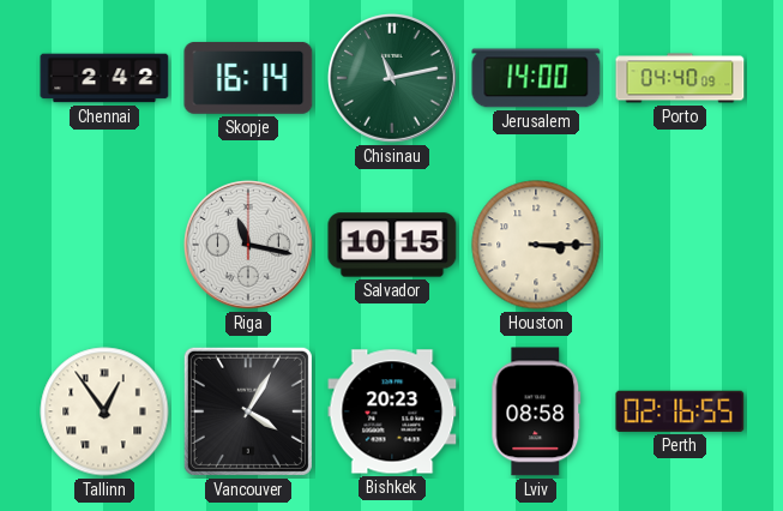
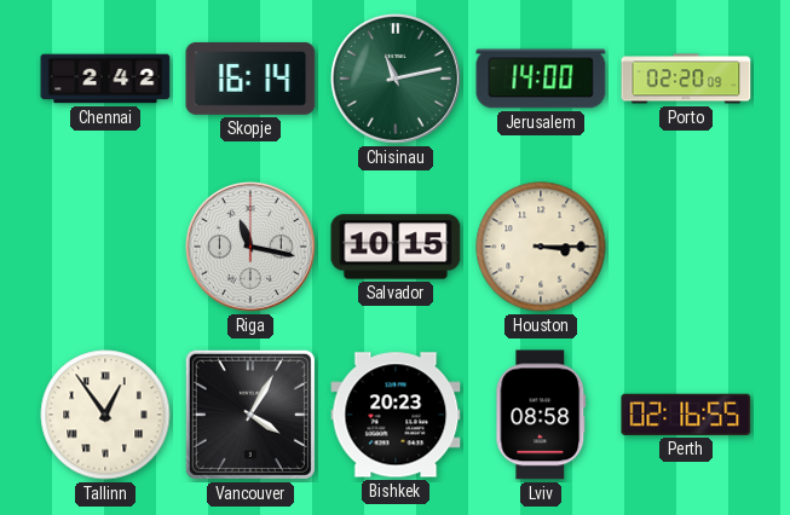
Porto: 04:40 -> 02:20 (686, 79)
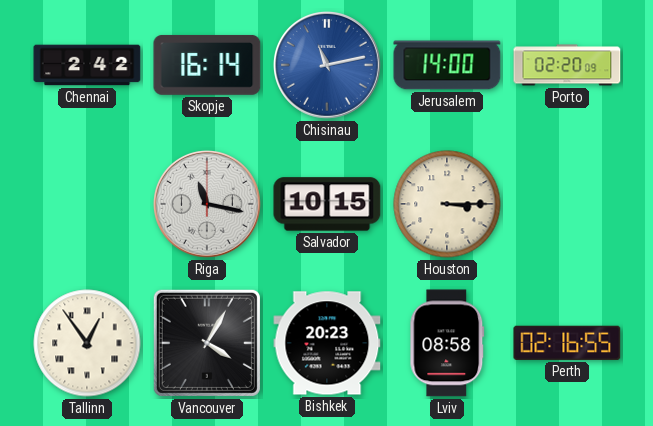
Chisinau dial: green -> blue (327, 65)
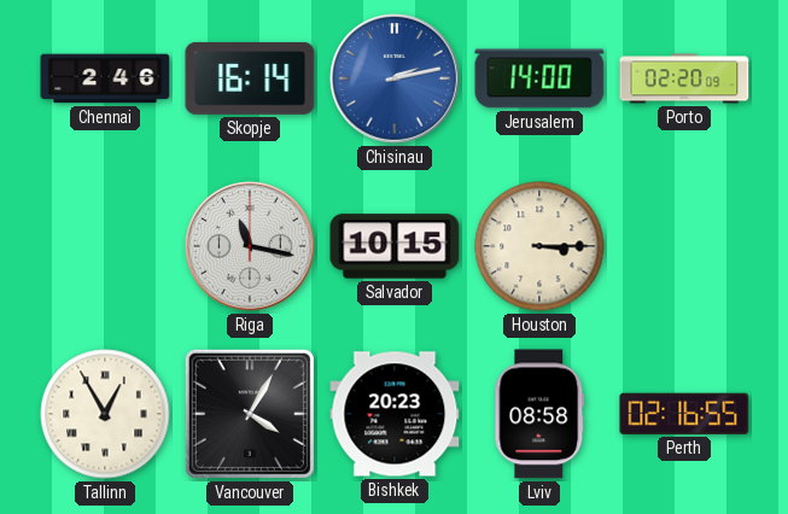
Chennai: 2:42 -> 2:46 (105, 78)
Chisinau: 11:13 -> 2:13 (395, 78)
Tallinn: 12:54 -> 12:55 (105, 414)
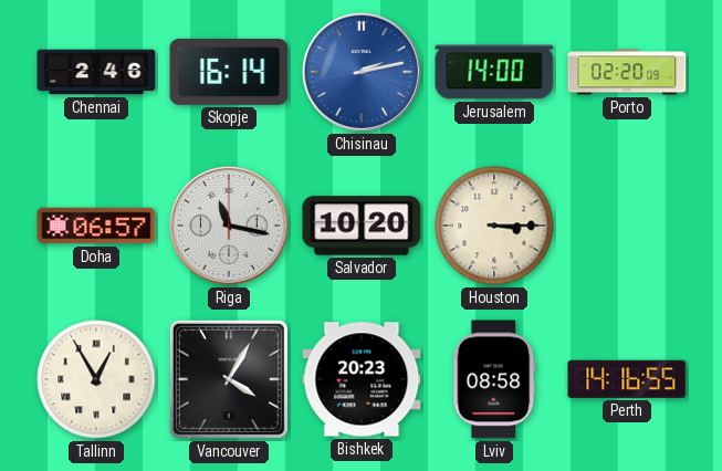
Doha: none -> 06:57 (96, 226)
Salvador: 10:15 -> 10:20 (362, 226)
Perth: 02:16 -> 14:16 (627, 379)
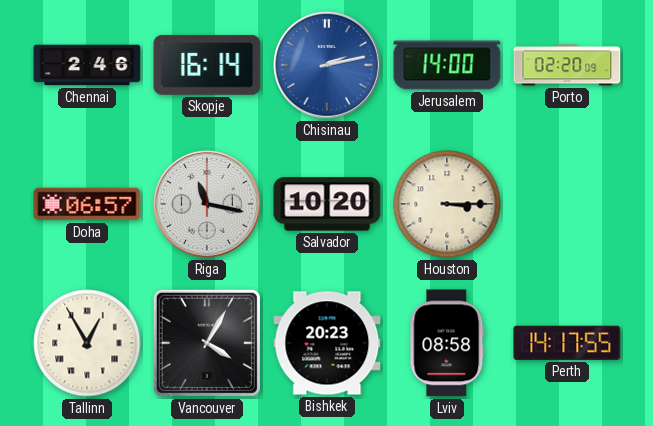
Perth: 14:16 -> 14:17 (567, 343)
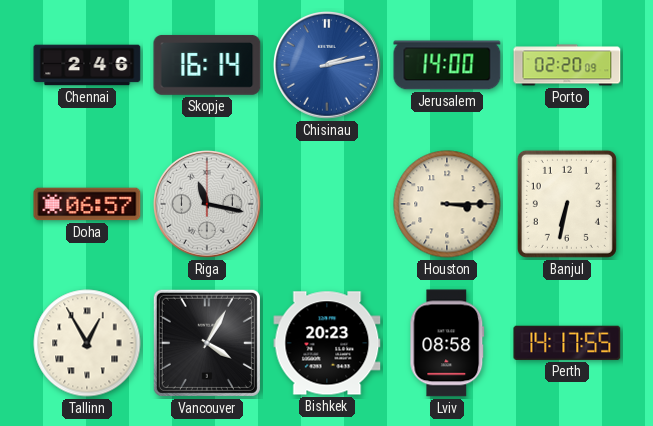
Salvador: 10:20 -> none (327, 204)
Banjul: none -> 6:32 (567, 204)
